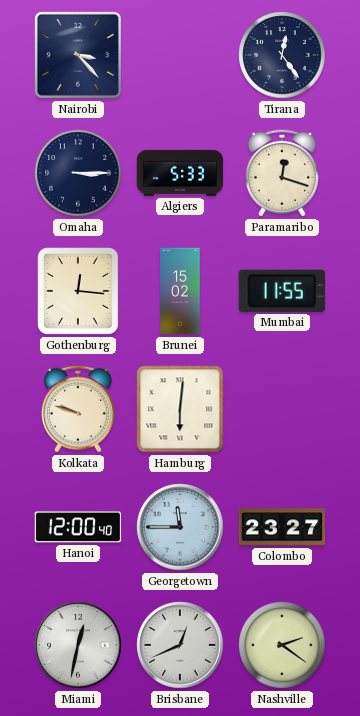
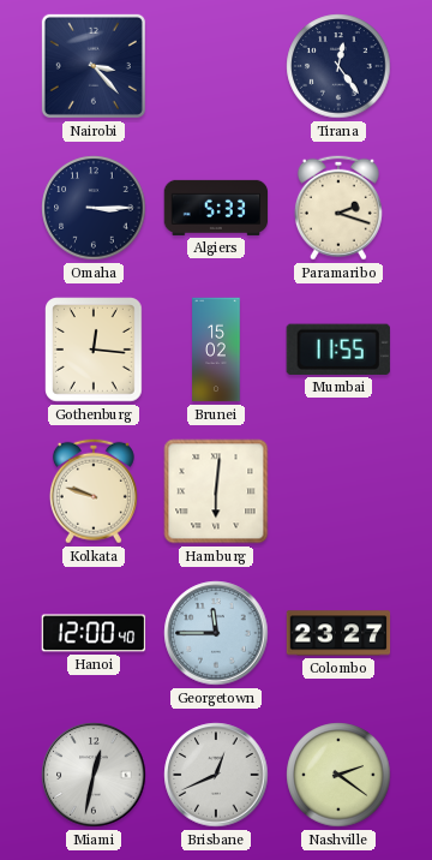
Paramaribo: 12:18 -> 2:18 (338, 208)
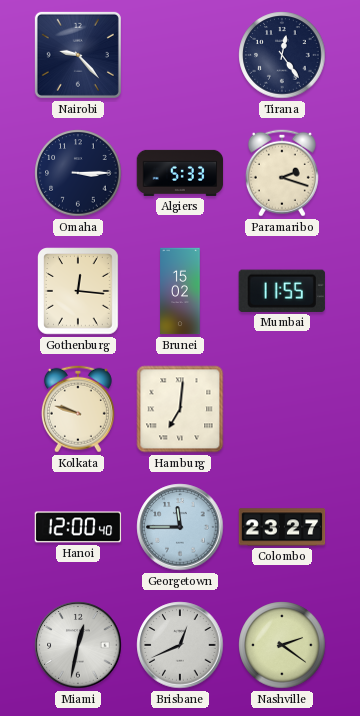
Nairobi: 3:23 -> 9:23 (78, 55)
Hamburg: 6:01 -> 7:01 (180, 409)
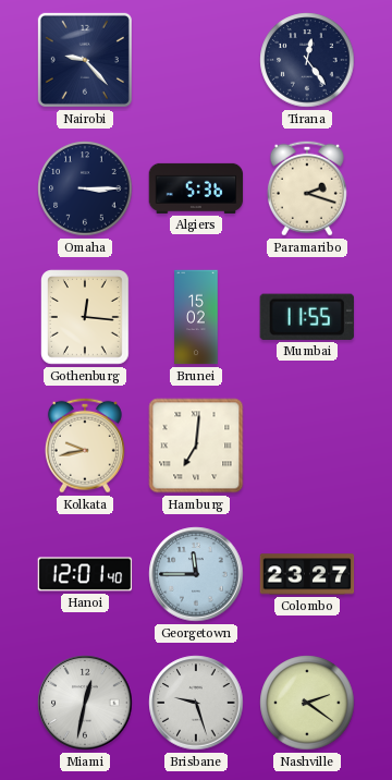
Algiers: 5:33 -> 5:36 (196, 188)
Kolkata: 9:48 -> 9:43 (85, 446)
Hanoi: 12:00 -> 12:01 (85, 574)
Brisbane: 12:41 -> 9:27 (196, 703)
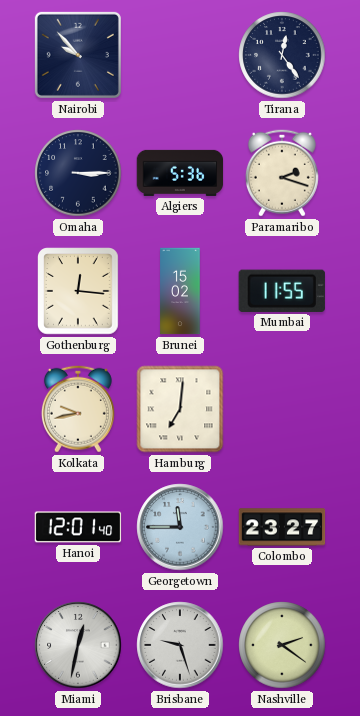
Nairobi: 9:23 -> 9:53 (78, 55)
